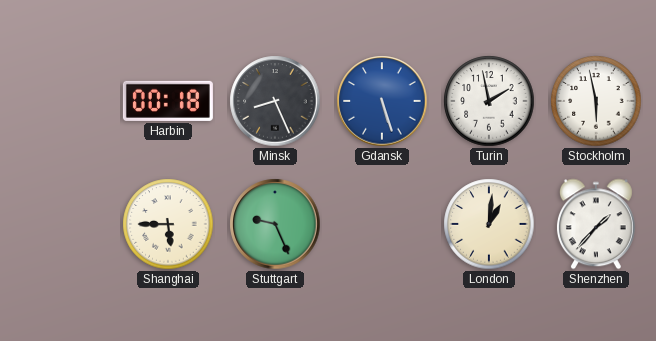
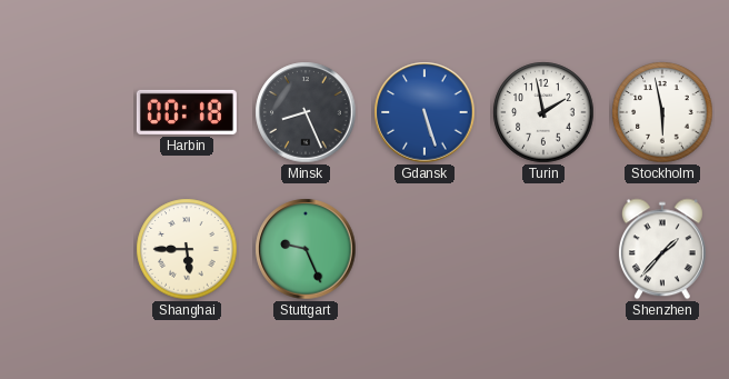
London: 1:01 -> none (489, 224)
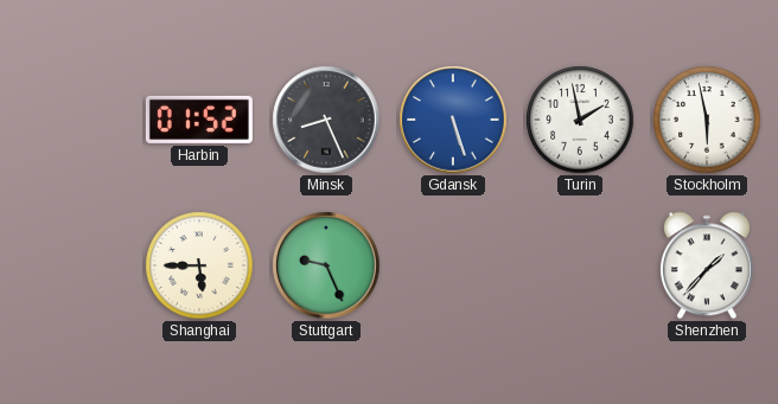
Harbin: 00:18 -> 01:52 (199, 120)
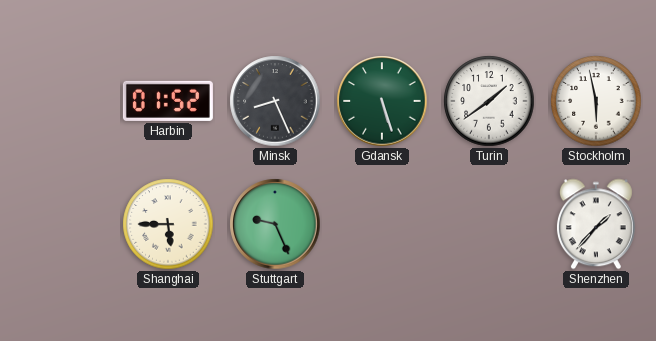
Gdansk dial: blue -> green (382, 101)
Turin: 1:58 -> 1:39 (489, 101)
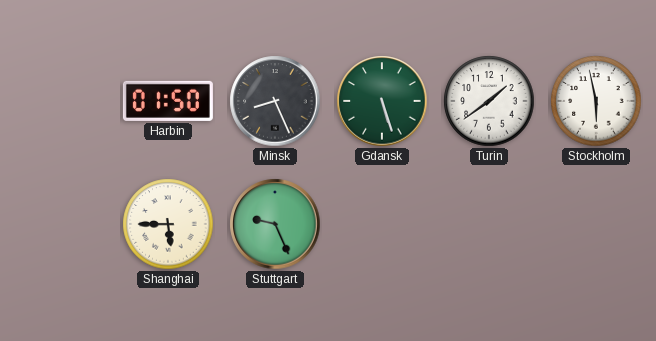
Harbin: 01:52 -> 01:50 (168, 101)
Shenzhen: 1:37 -> none (596, 224)
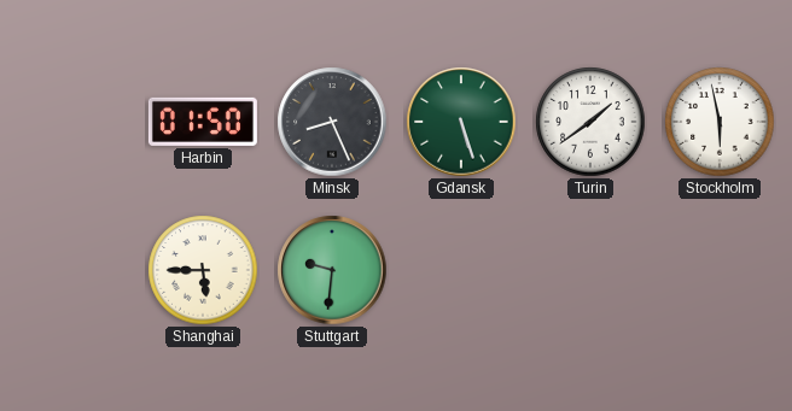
Stuttgart: 9:26 -> 9:31 (332, 270)
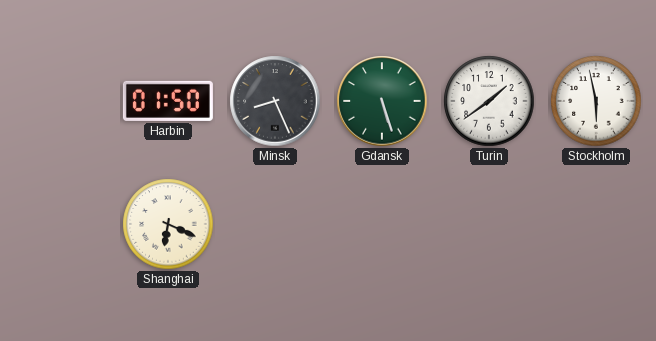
Shanghai: 5:45 -> 6:19 (168, 224)
Stuttgart: 9:31 -> none (332, 270)
